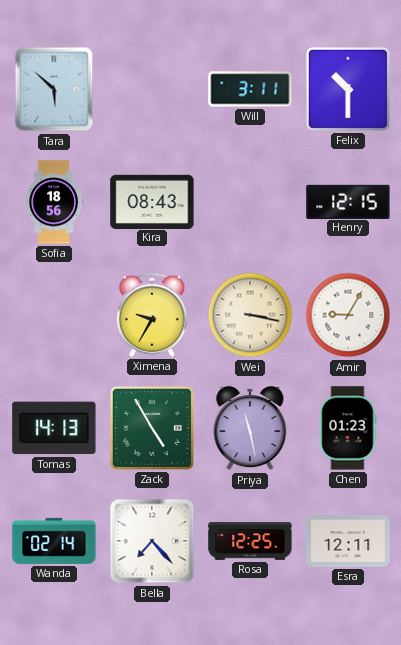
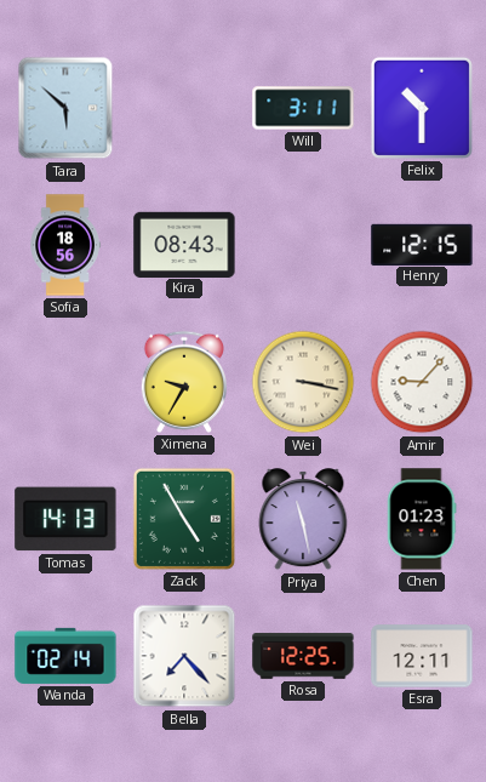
Amir: 9:05 -> 9:07 (422, 382)
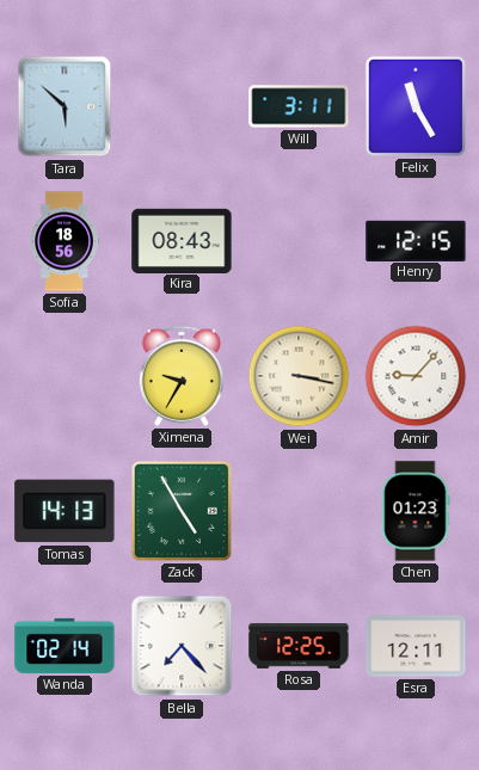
Felix: 10:30 -> 11:25 (416, 106)
Priya: 11:28 -> none (303, 520)
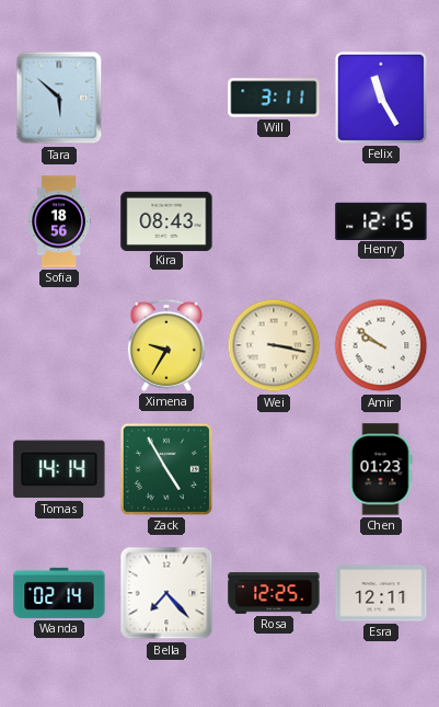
Amir: 9:07 -> 9:51 (381, 345)
Tomas: 14:13 -> 14:14 (59, 469)
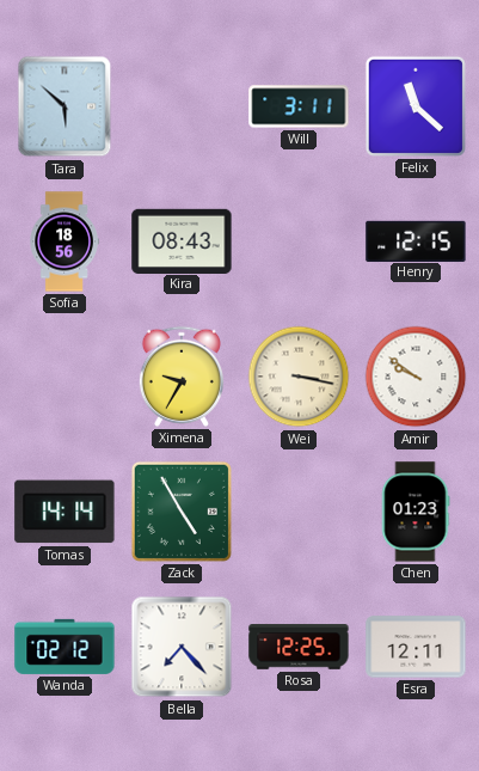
Felix: 11:25 -> 11:22 (416, 106)
Wanda: 02:14 -> 02:12 (65, 647)
